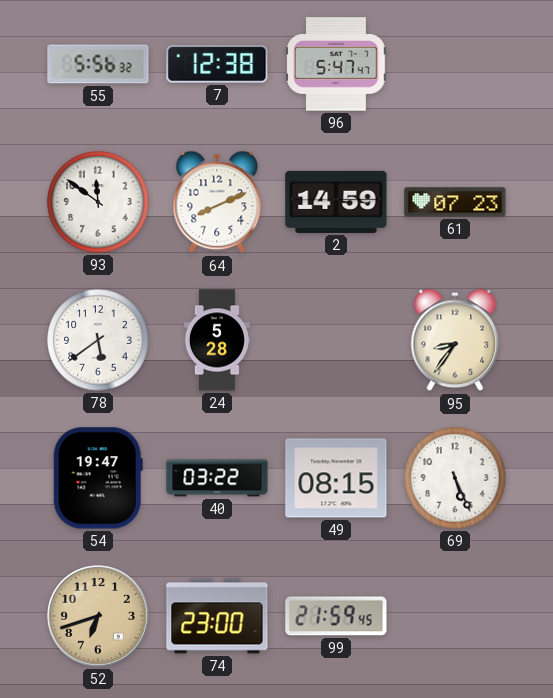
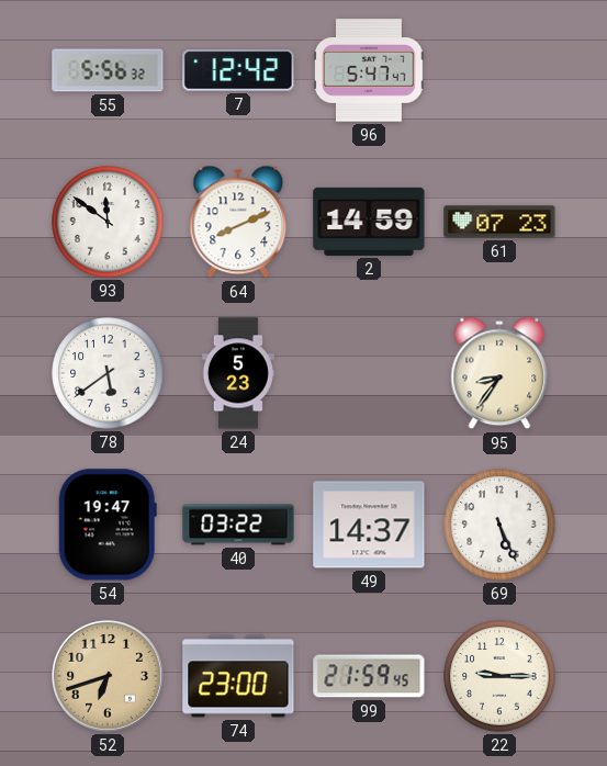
7: 12:38 -> 12:42 (238, 70)
24: 5:28 -> 5:23 (238, 373)
49: 08:15 -> 14:37 (369, 525)
22: none -> 9:15 (499, 676)
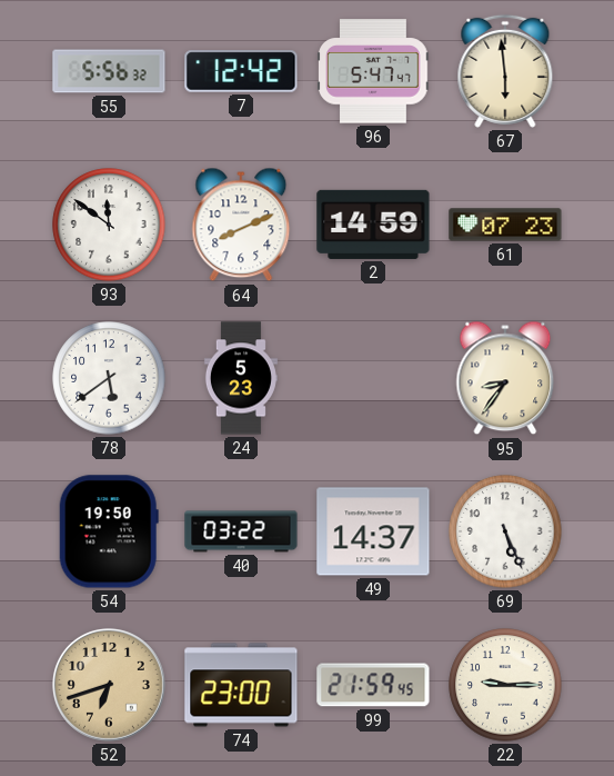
67: none -> 5:59 (505, 71)
54: 19:47 -> 19:50 (109, 531)
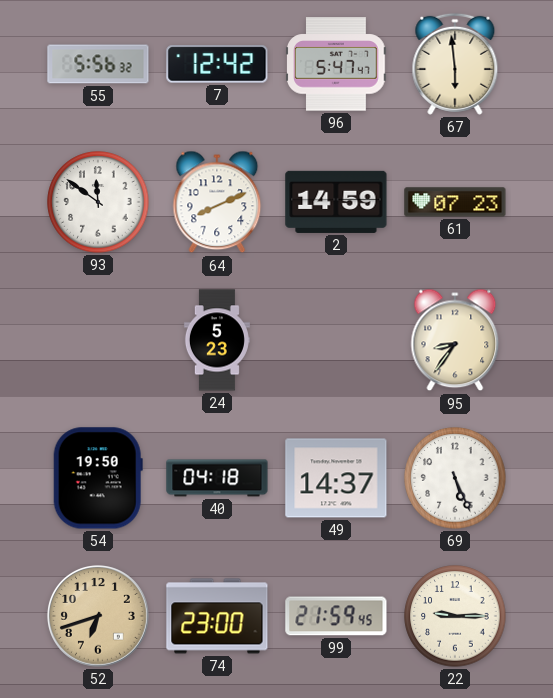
78: 5:39 -> none (109, 378)
40: 03:22 -> 04:18 (217, 478)
